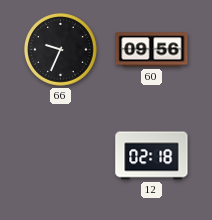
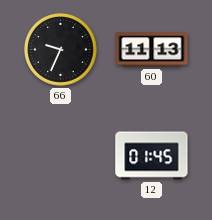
60: 09:56 -> 11:13 (152, 50)
12: 02:18 -> 01:45 (152, 156)
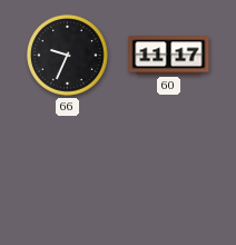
60: 11:13 -> 11:17 (169, 56)
12: 01:45 -> none (152, 156)
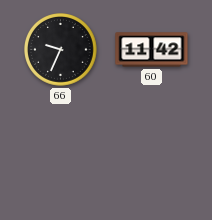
60: 11:17 -> 11:42 (152, 50)
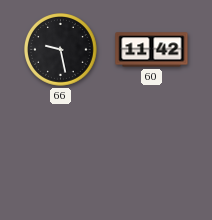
66: 9:34 -> 9:28 (61, 50)
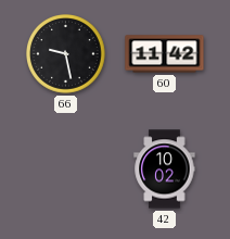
42: none -> 10:02 (165, 169)
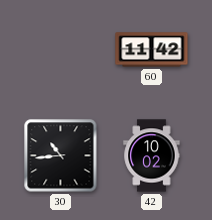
66: 9:28 -> none (66, 54)
30: none -> 10:44 (61, 156)
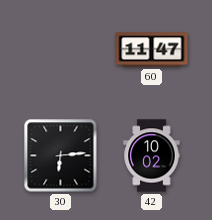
60: 11:42 -> 11:47 (152, 50)
30: 10:44 -> 6:14 (61, 156)
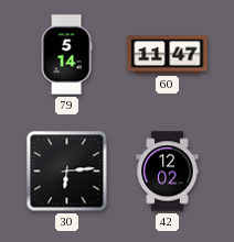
79: none -> 5:14 (66, 55)
42: 10:02 -> 12:02 (168, 172)
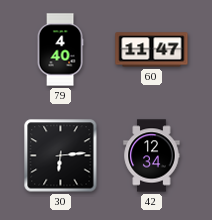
79: 5:14 -> 4:40 (60, 50)
42: 12:02 -> 12:34 (152, 156)
